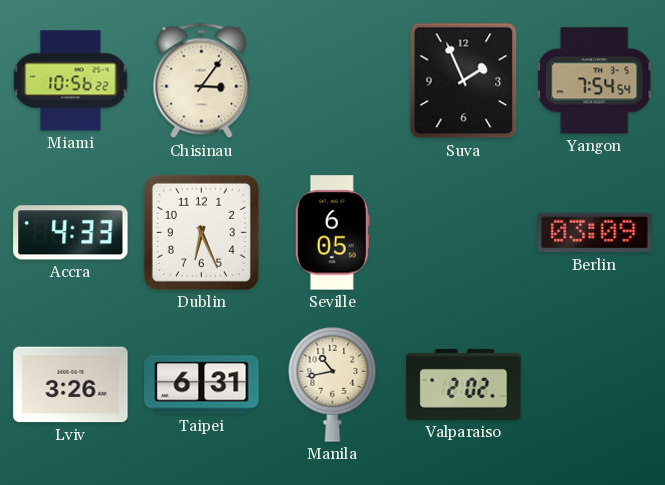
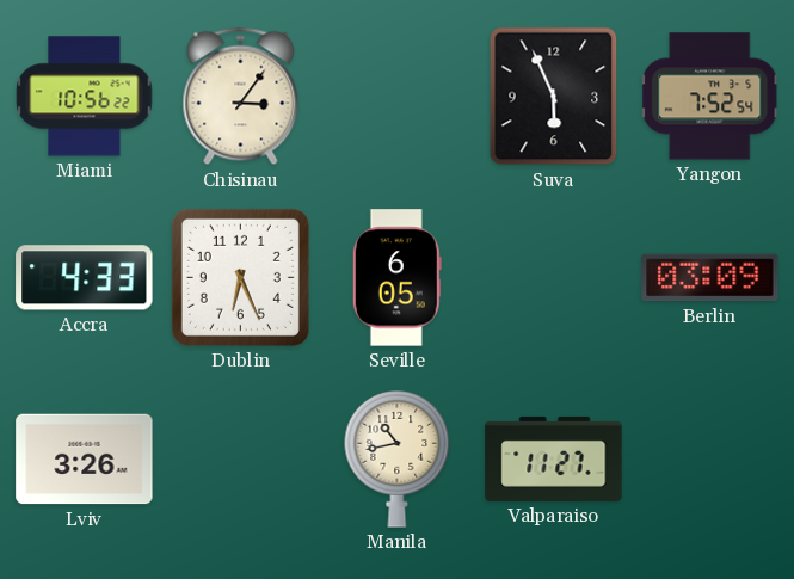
Suva: 1:56 -> 5:56 (554, 97)
Yangon: 7:54 -> 7:52 (710, 97)
Taipei: 6:31 -> none (202, 385)
Valparaiso: 2:02 -> 11:27 (554, 458)
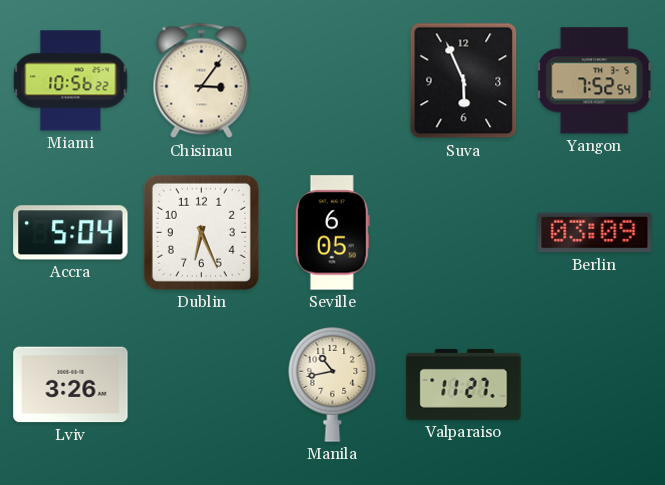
Accra: 4:33 -> 5:04 (71, 233)
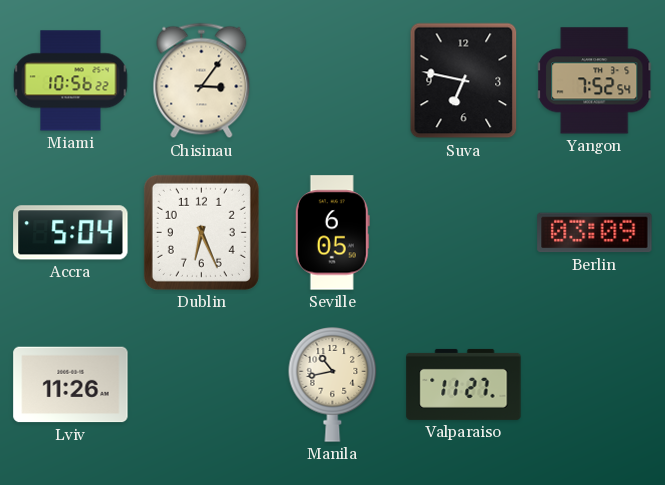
Suva: 5:56 -> 6:47 (464, 81)
Lviv: 3:26 -> 11:26 (71, 385)
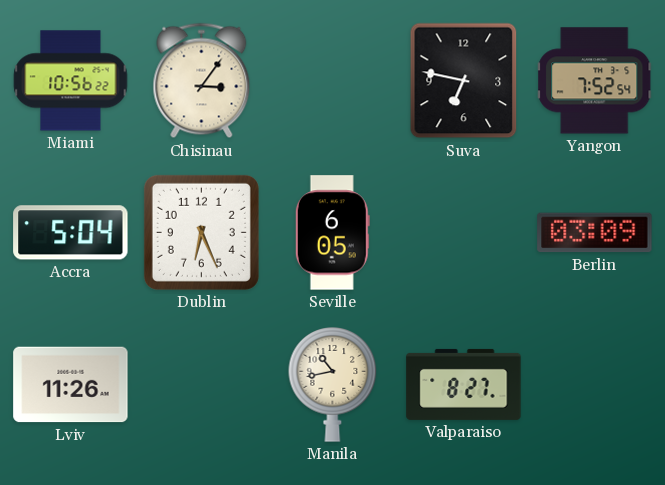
Valparaiso: 11:27 -> 8:27 (464, 384)
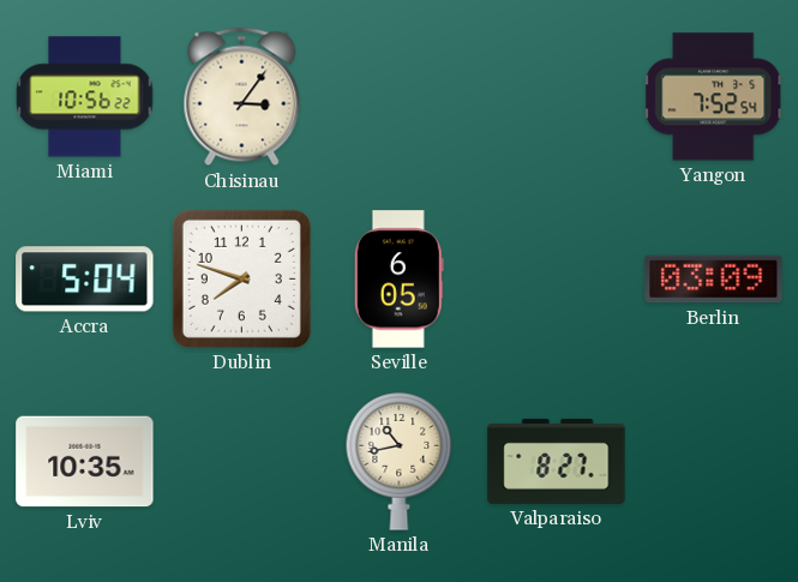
Suva: 6:47 -> none (464, 81)
Dublin: 6:26 -> 7:48 (241, 278)
Lviv: 11:26 -> 10:35 (85, 462)
